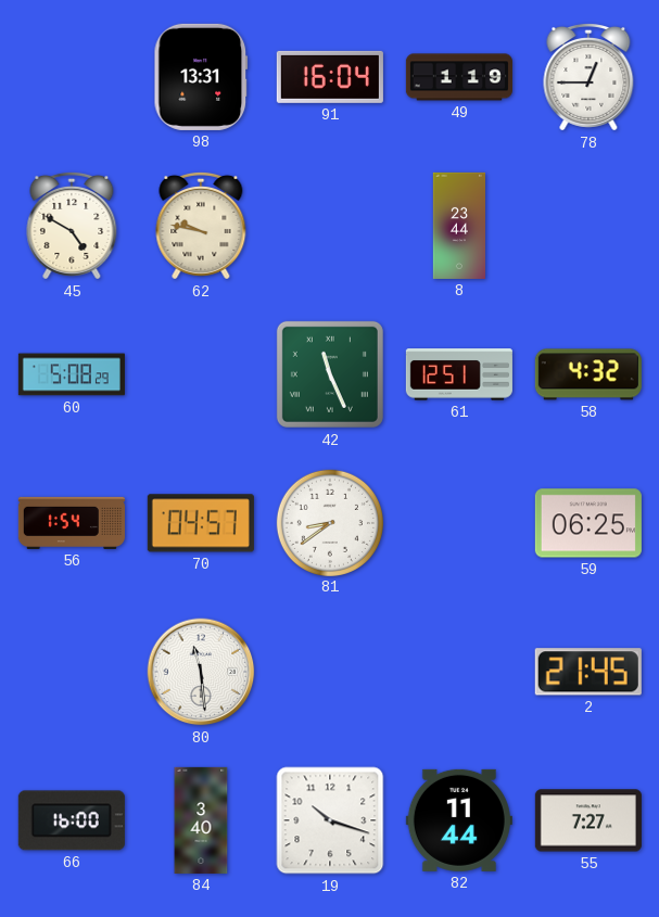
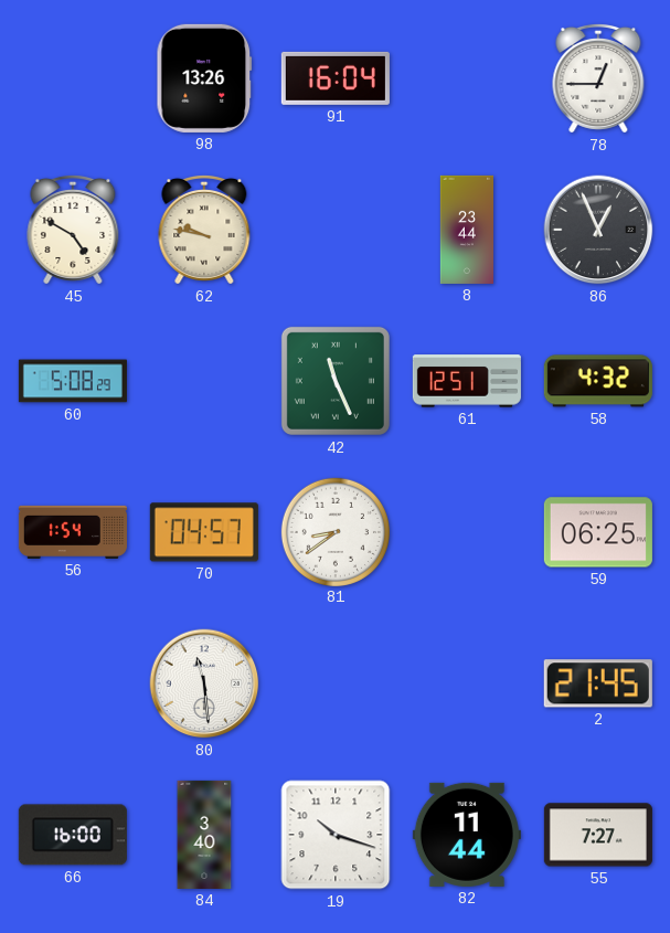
98: 13:31 -> 13:26 (204, 78)
49: 1:19 -> none (459, 77)
86: none -> 12:56 (598, 230)
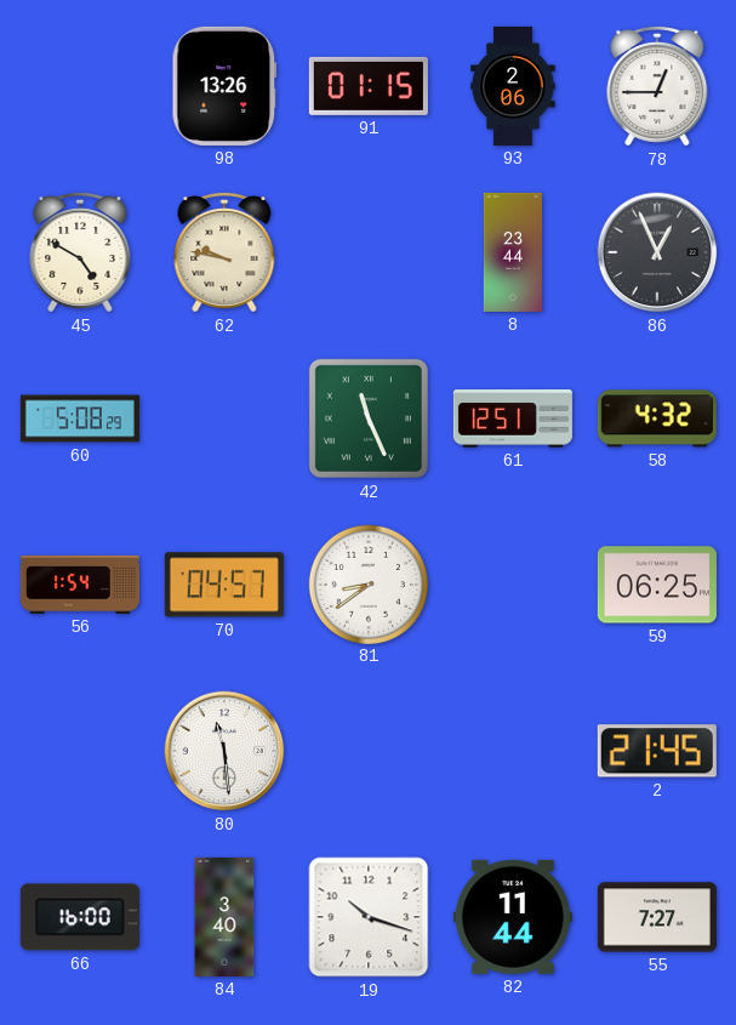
91: 16:04 -> 01:15 (369, 86)
93: none -> 2:06 (513, 86)
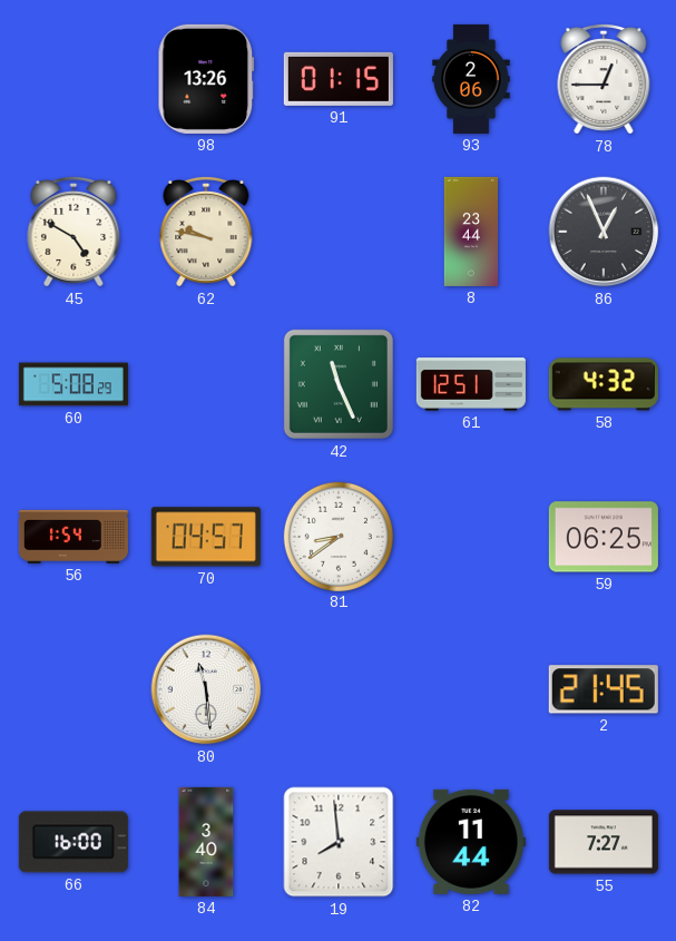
19: 10:18 -> 7:59 (339, 842)
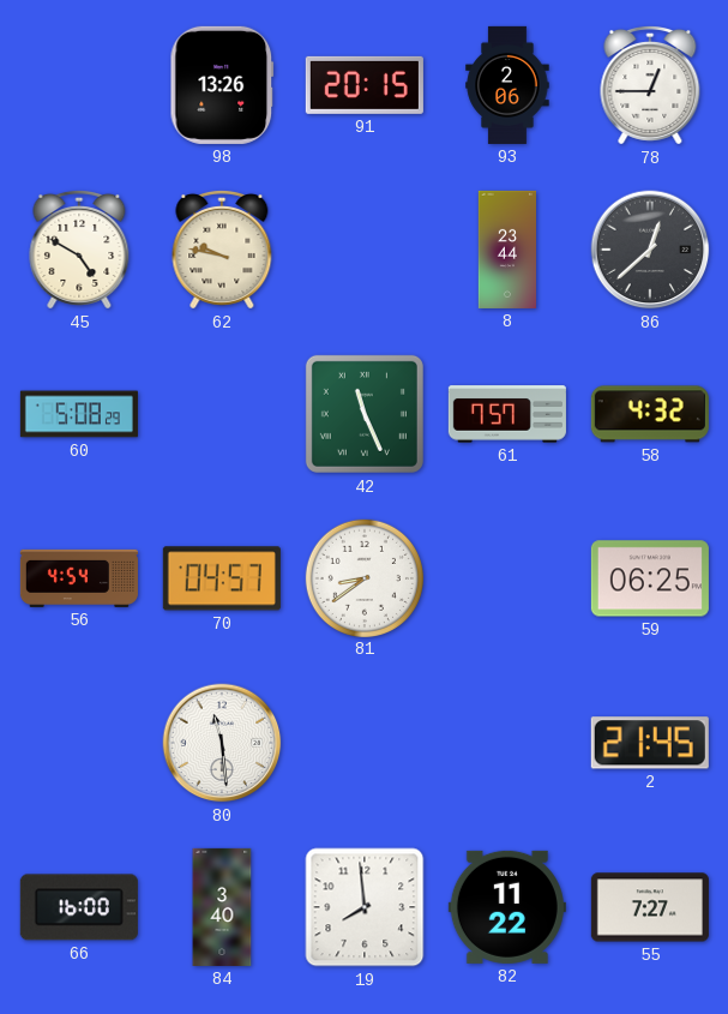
91: 01:15 -> 20:15 (365, 85)
86: 12:56 -> 12:38 (650, 250)
61: 12:51 -> 7:57 (507, 414)
56: 1:54 -> 4:54 (79, 578)
82: 11:44 -> 11:22 (507, 907)
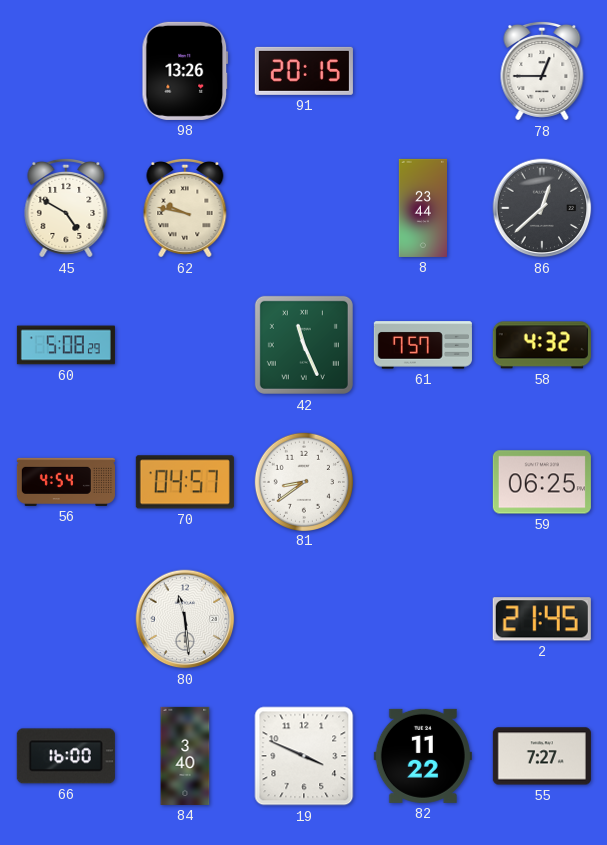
93: 2:06 -> none (507, 85)
19: 7:59 -> 3:49 (304, 756)
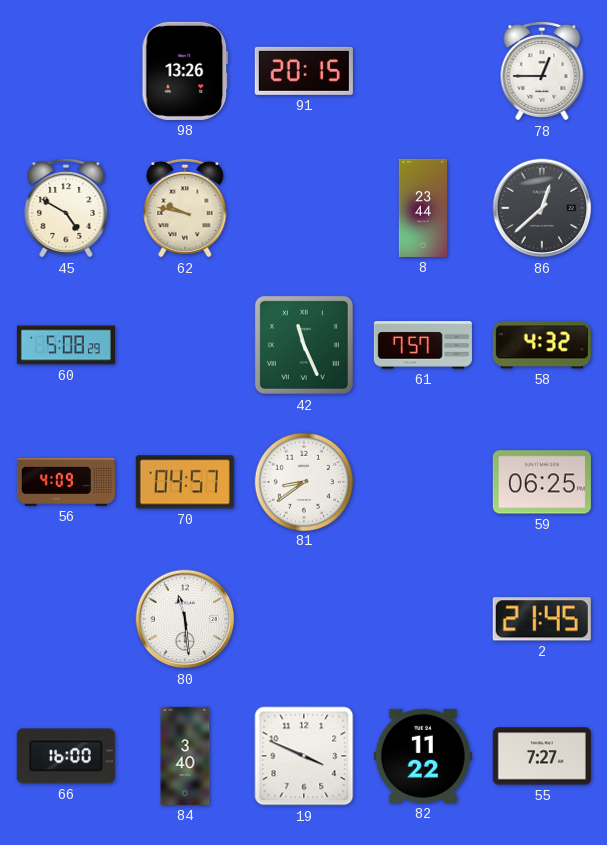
56: 4:54 -> 4:09 (66, 482)
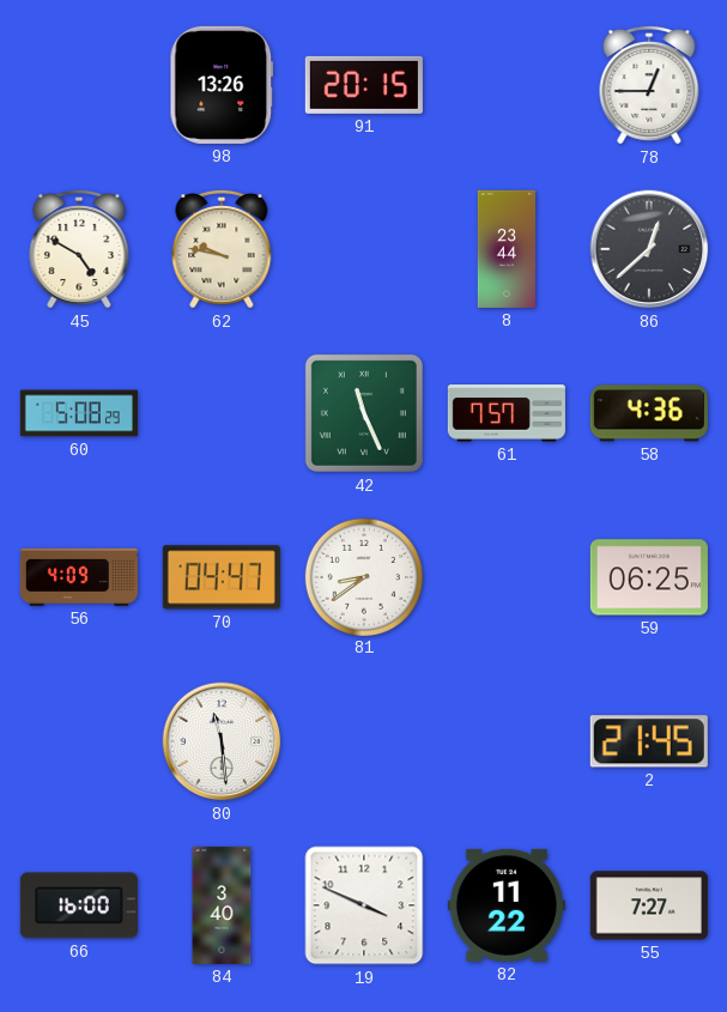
58: 4:32 -> 4:36 (649, 413)
70: 04:57 -> 04:47 (222, 577)
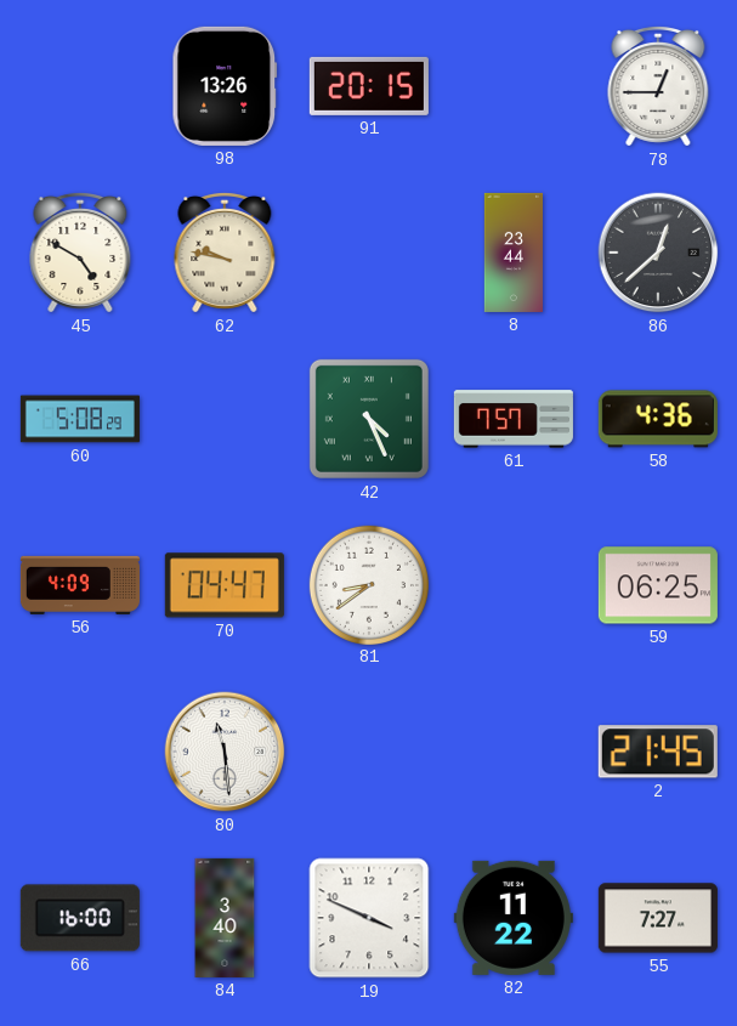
42: 11:26 -> 4:26 (369, 419)
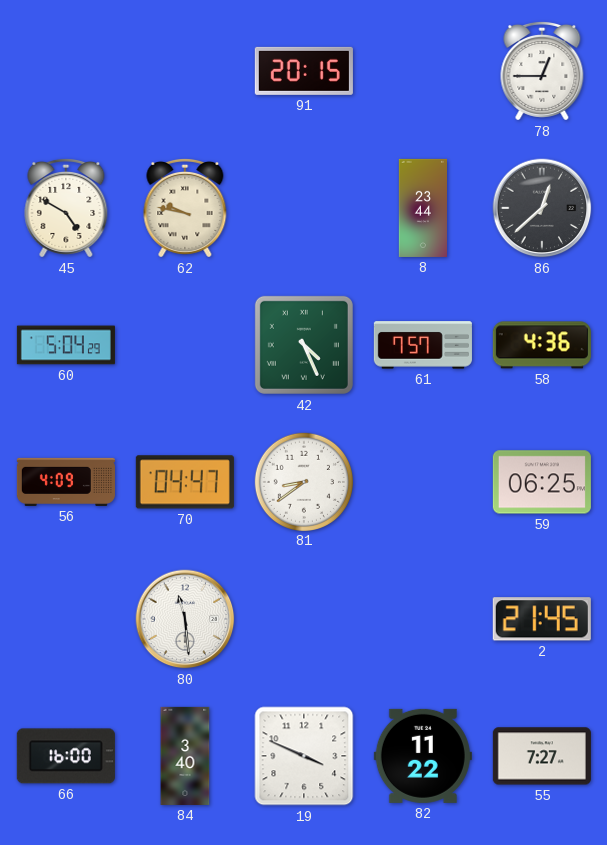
98: 13:26 -> none (225, 86)
60: 5:08 -> 5:04 (66, 345)
